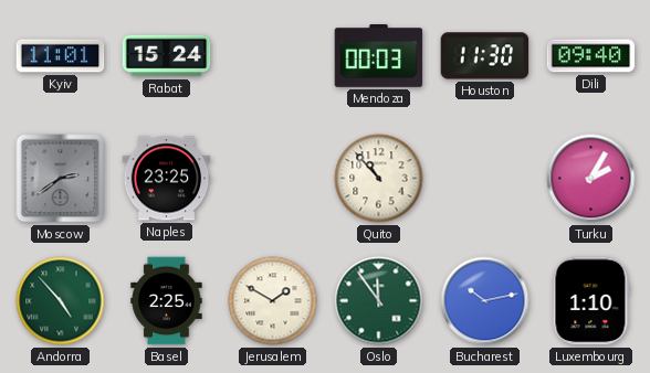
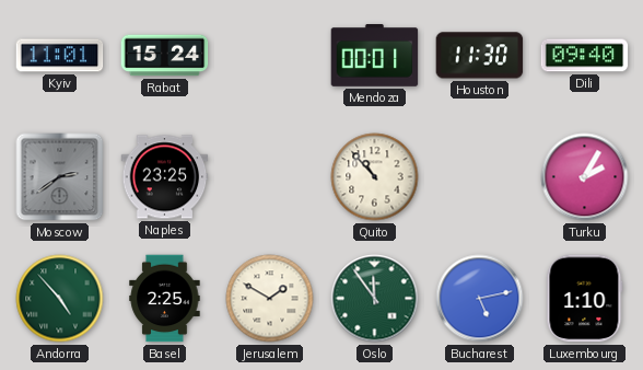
Mendoza: 00:03 -> 00:01 (375, 56)
Bucharest: 10:13 -> 5:13 (480, 299)
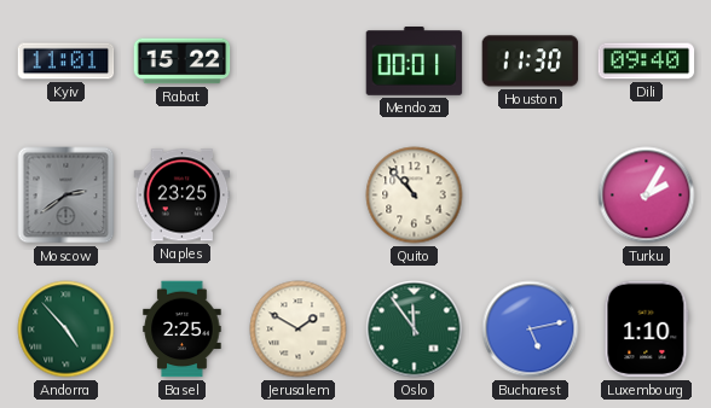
Rabat: 15:24 -> 15:22 (183, 62)
